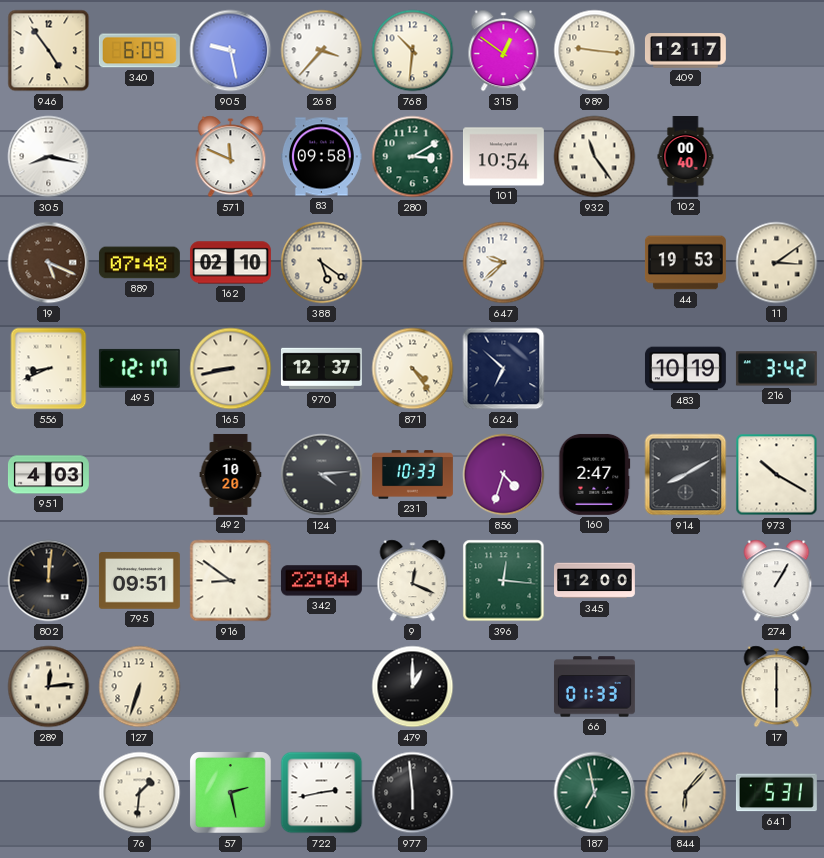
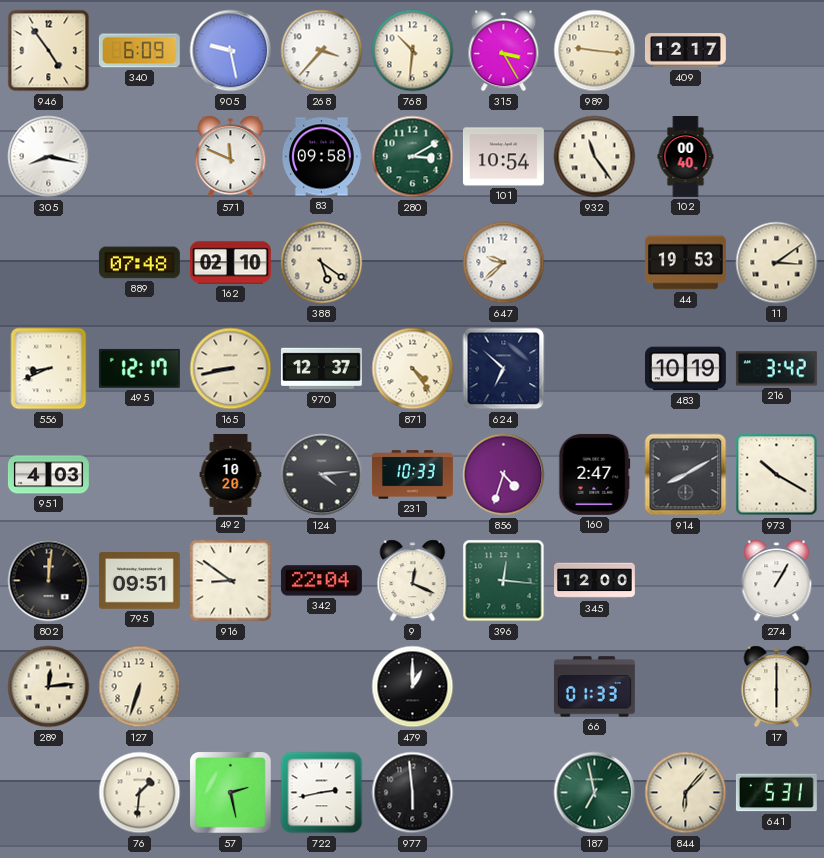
315: 12:51 -> 3:25 (504, 51)
19: 5:19 -> none (49, 263)
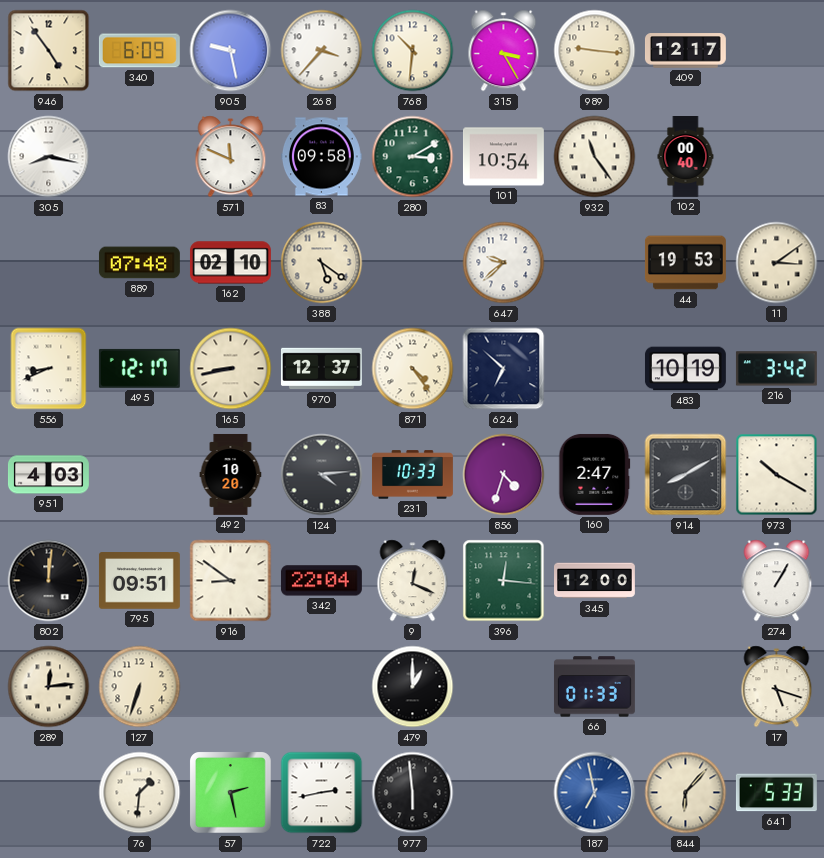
17: 6:00 -> 5:18 (777, 687)
187 dial: green -> blue (595, 793)
641: 5:31 -> 5:33 (776, 793)
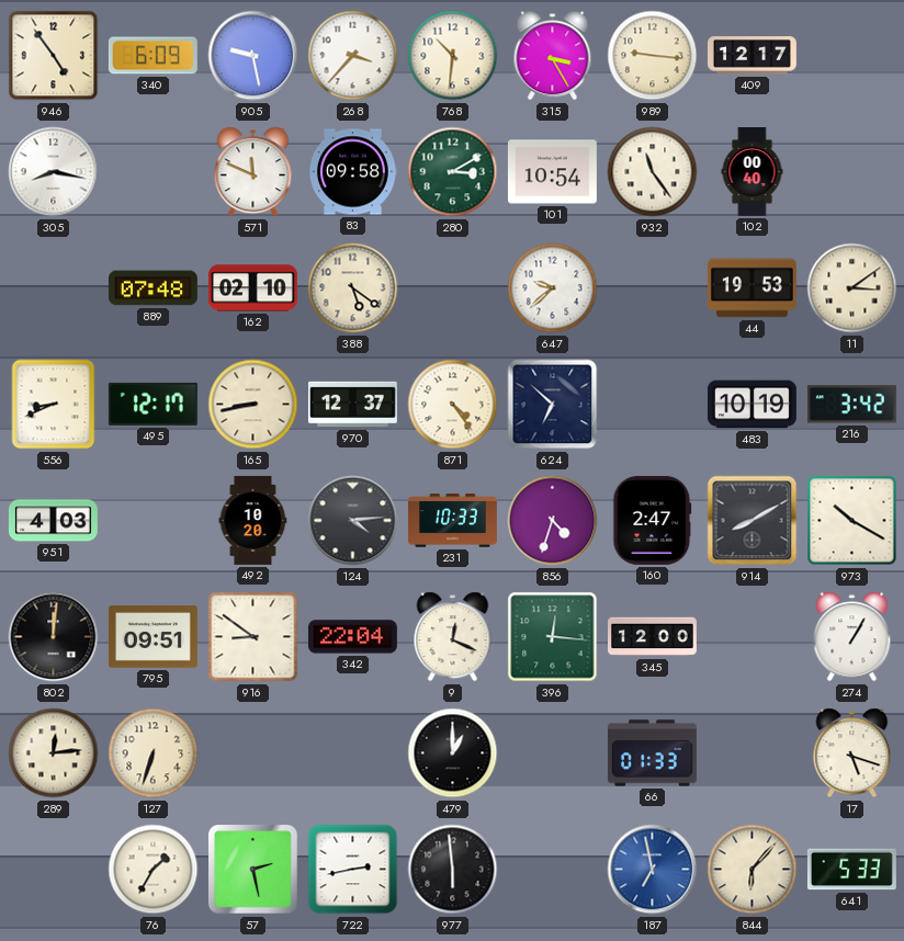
76: 1:31 -> 1:35 (154, 870)
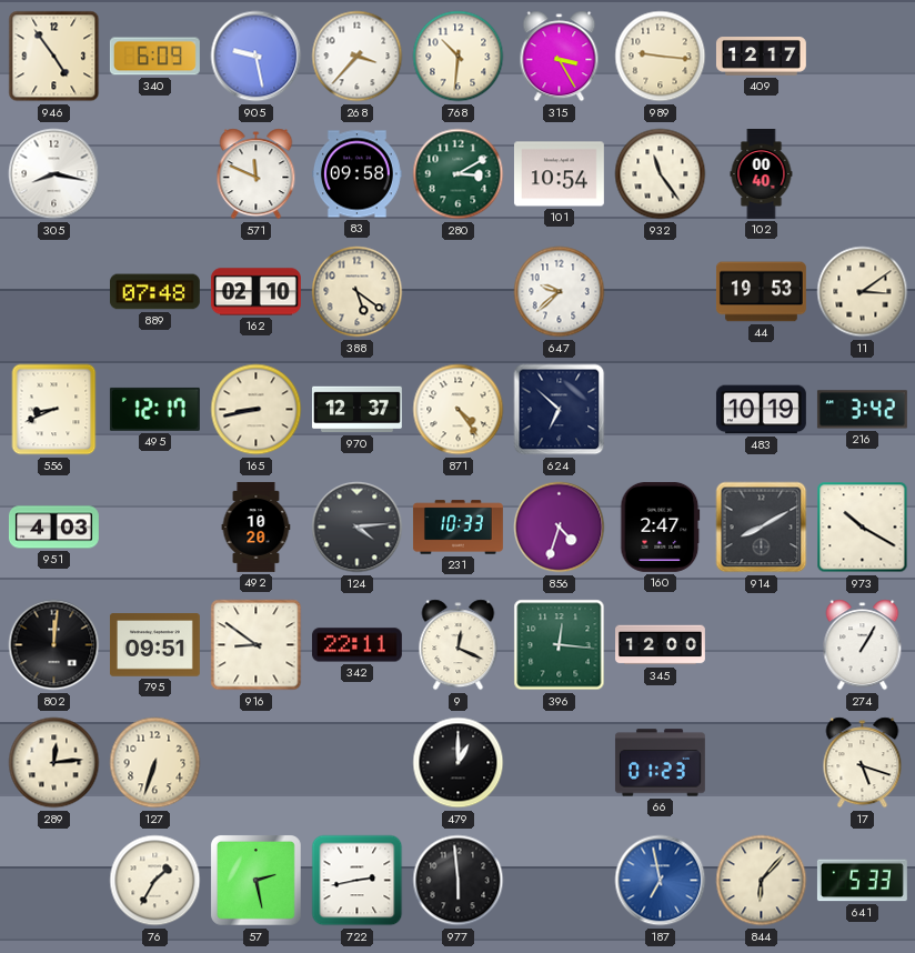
342: 22:04 -> 22:11 (356, 645)
66: 01:33 -> 01:23 (660, 763)
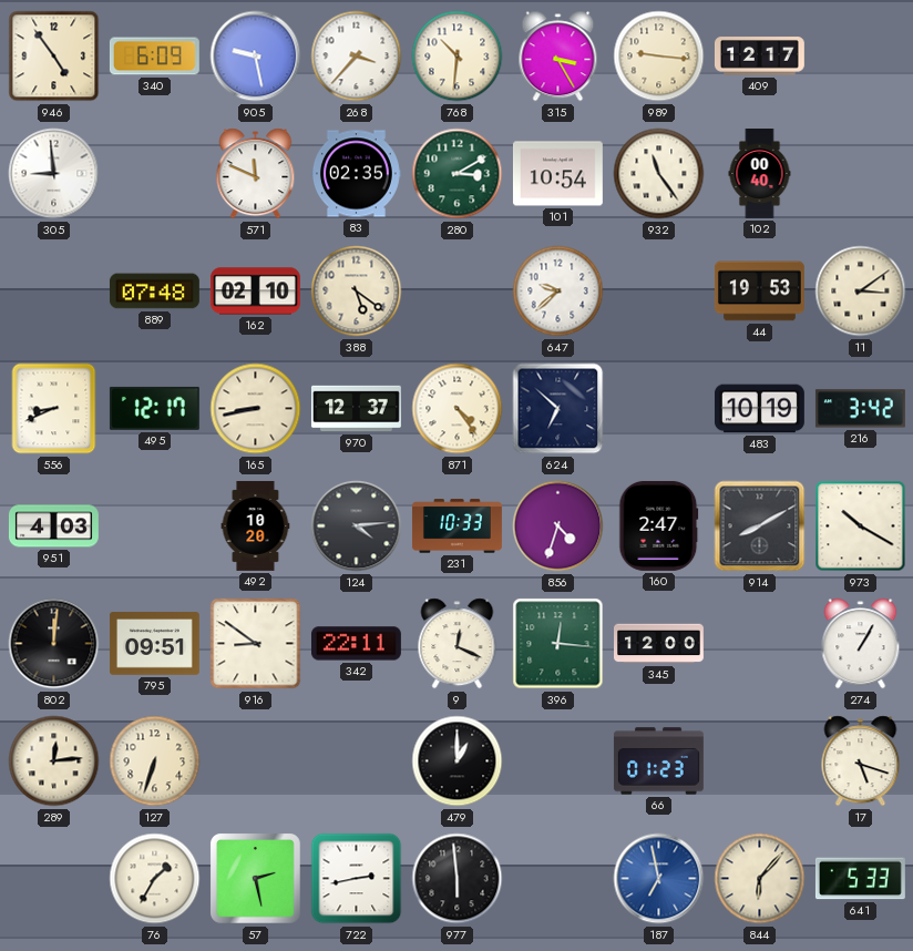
305: 8:17 -> 8:59 (54, 174)
83: 09:58 -> 02:35 (356, 174)
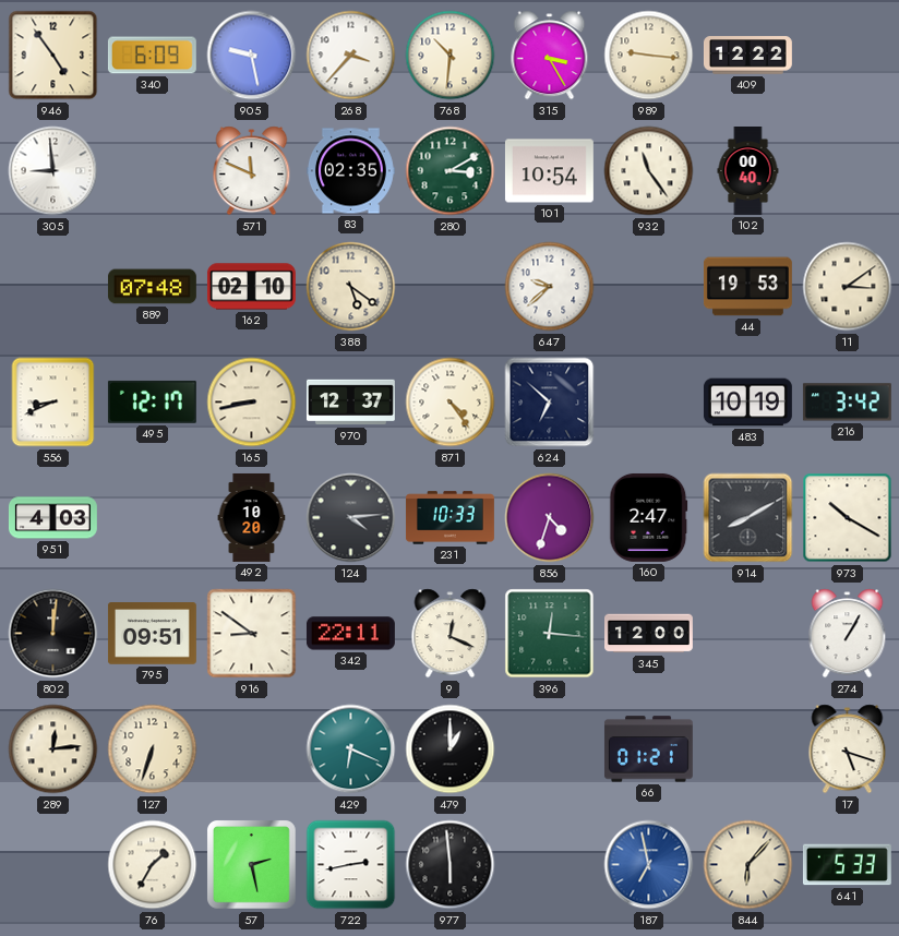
409: 12:17 -> 12:22 (747, 56)
429: none -> 6:19 (351, 749)
66: 01:23 -> 01:21 (648, 749)
